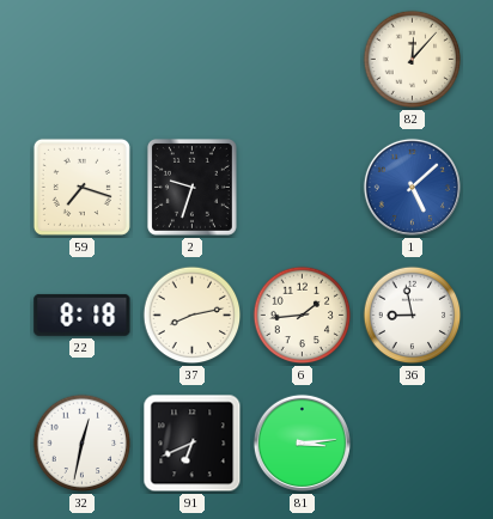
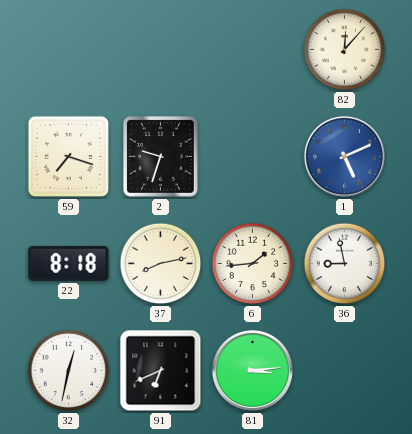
1: 5:08 -> 5:11 (344, 156)
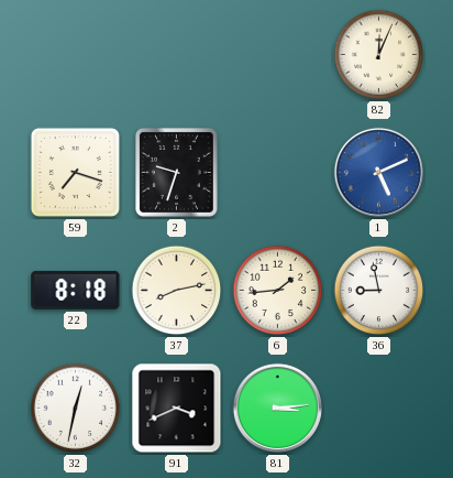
82: 12:07 -> 12:04 (379, 55)
91: 6:41 -> 3:41 (177, 409)
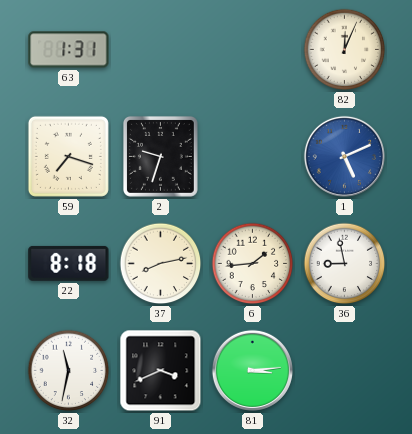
63: none -> 1:31 (69, 50)
32: 12:32 -> 11:32 (69, 371)
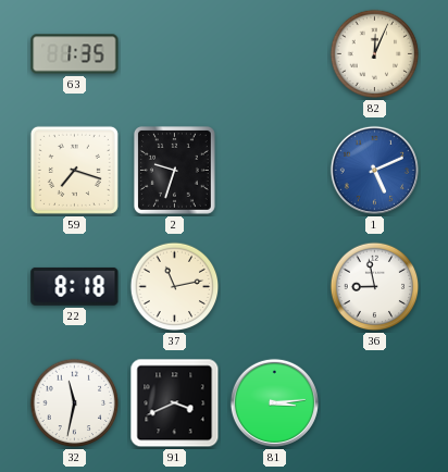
63: 1:31 -> 1:35 (75, 54)
37: 8:13 -> 11:13 (175, 287)
6: 1:44 -> none (253, 264)
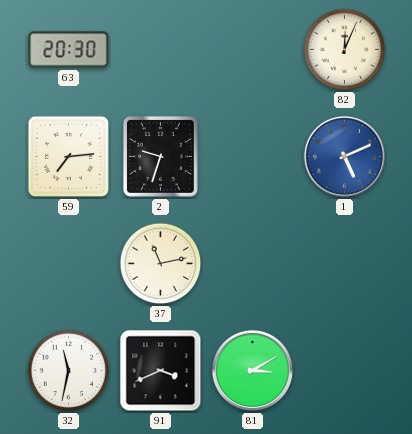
63: 1:35 -> 20:30 (69, 50)
59: 7:18 -> 7:14 (68, 156)
22: 8:18 -> none (75, 286)
36: 8:58 -> none (375, 287)
81: 3:14 -> 3:10 (252, 370)
